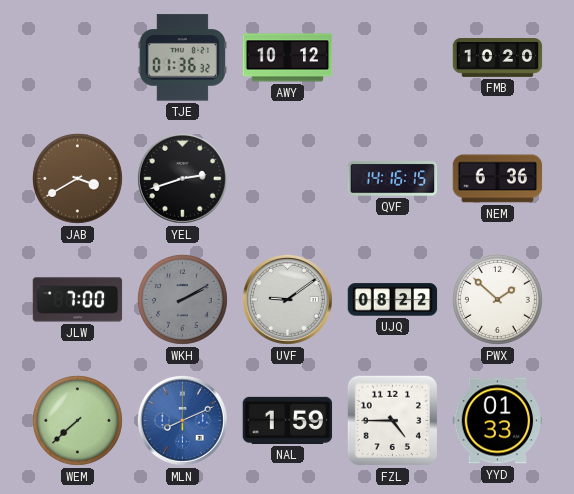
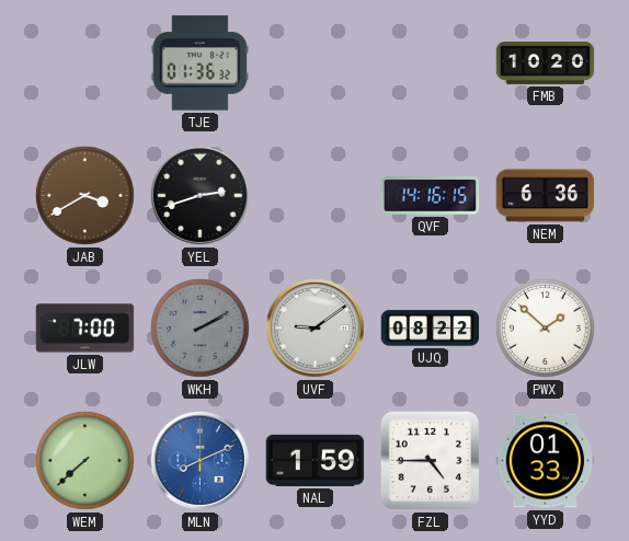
AWY: 10:12 -> none (288, 58)
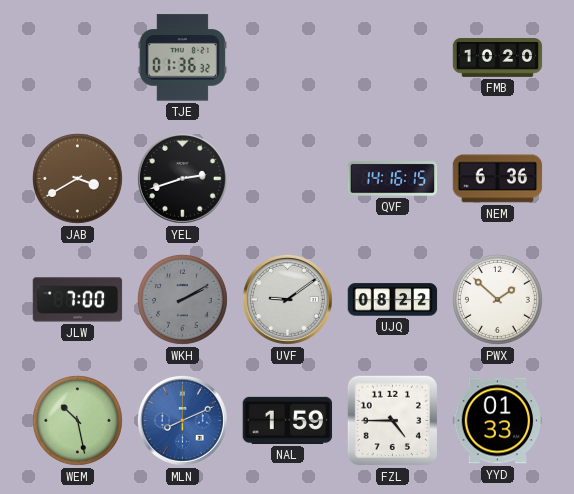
WEM: 7:38 -> 10:28 (77, 420)
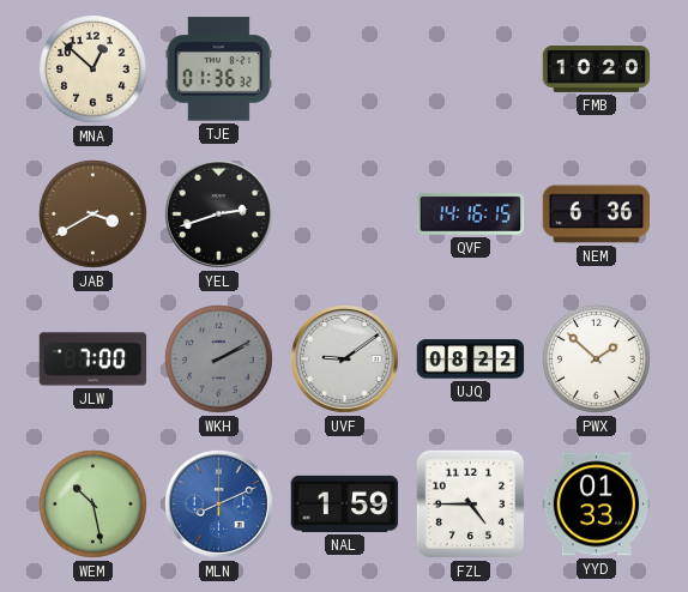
MNA: none -> 12:52 (92, 68)
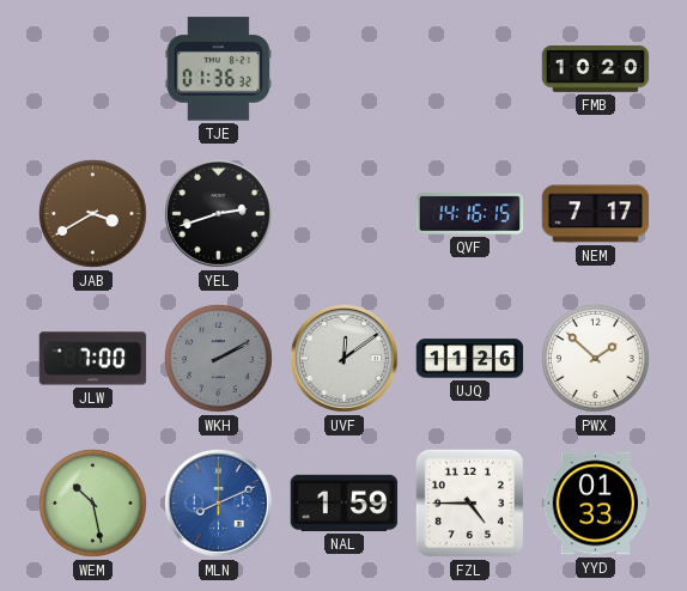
MNA: 12:52 -> none (92, 68)
NEM: 6:36 -> 7:17 (596, 214)
UVF: 9:09 -> 12:09 (343, 358)
UJQ: 08:22 -> 11:26 (470, 359)
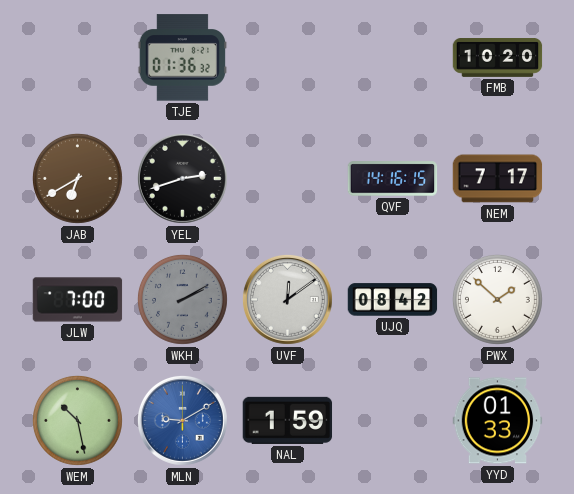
JAB: 3:40 -> 6:40 (77, 178)
UJQ: 11:26 -> 08:42 (393, 300)
MLN: 8:11 -> 9:10 (182, 420)
FZL: 4:45 -> none (469, 502)
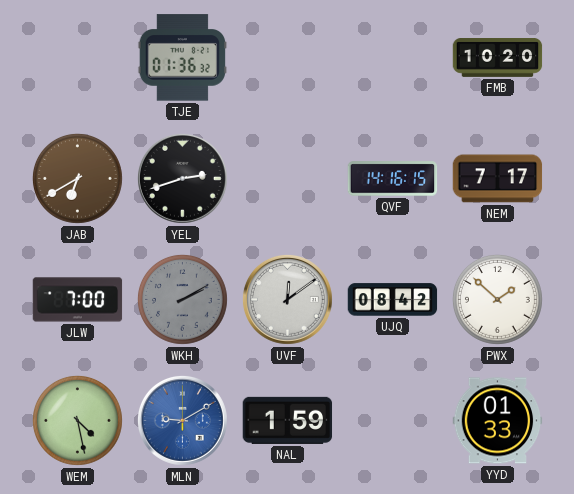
WEM: 10:28 -> 4:28 (77, 420)
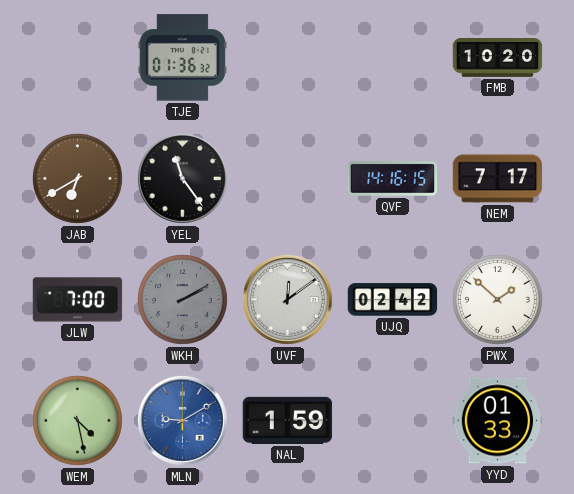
YEL: 2:42 -> 11:24 (182, 178)
UJQ: 08:42 -> 02:42 (393, 300)
